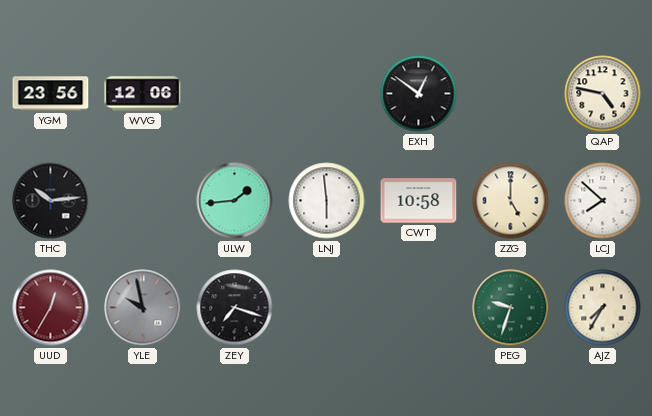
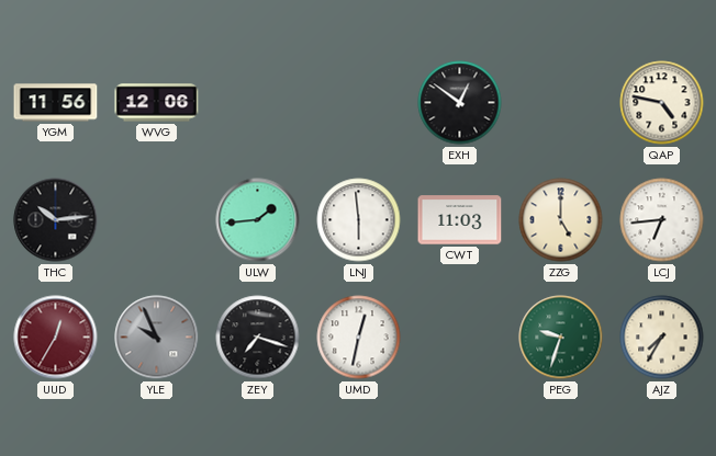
YGM: 23:56 -> 11:56 (56, 103)
CWT: 10:58 -> 11:03 (460, 220)
LCJ: 7:52 -> 6:44 (662, 220)
YLE: 9:58 -> 9:56 (157, 338)
UMD: none -> 12:32 (359, 338)
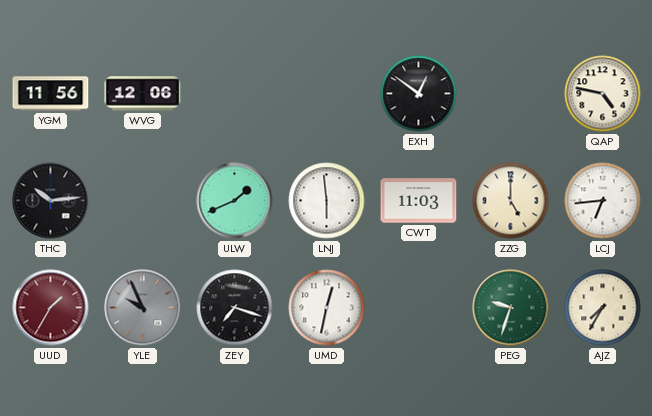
ULW: 1:44 -> 1:41 (235, 201)
UUD: 12:35 -> 1:35 (51, 308)
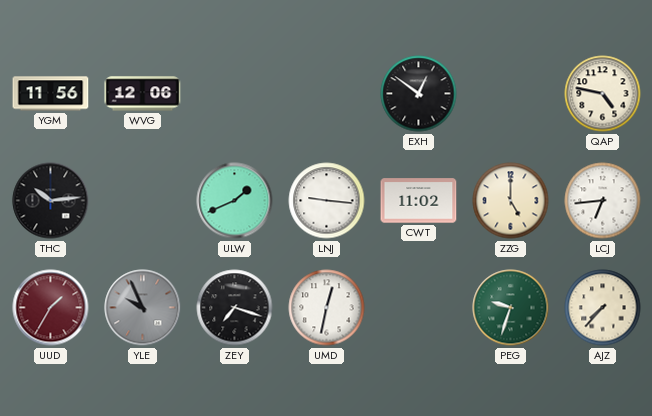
LNJ: 5:59 -> 9:16 (327, 201)
CWT: 11:03 -> 11:02 (419, 201)
AJZ: 7:35 -> 7:37 (603, 308)
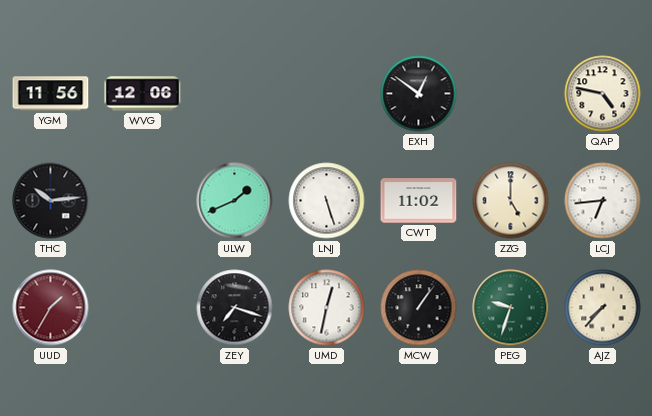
LNJ: 9:16 -> 5:27 (327, 201)
YLE: 9:56 -> none (143, 308)
MCW: none -> 1:06 (419, 308)
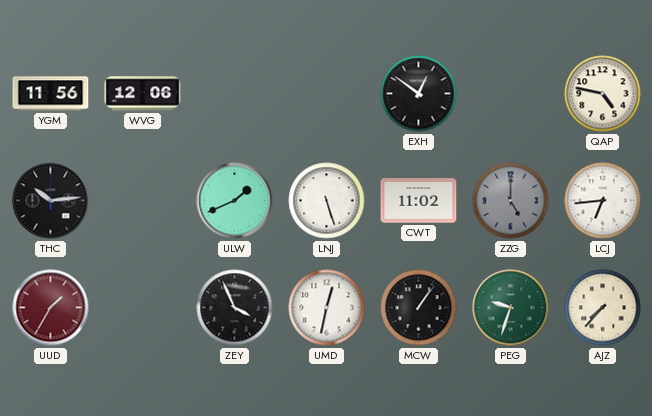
ZZG dial: cream -> grey (511, 201)
ZEY: 7:18 -> 3:56 (235, 308)
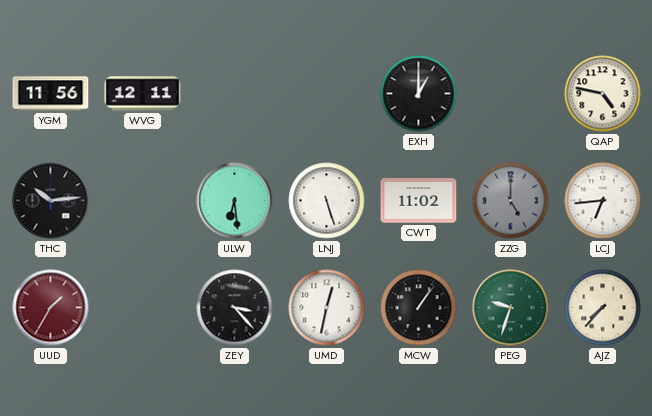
WVG: 12:06 -> 12:11 (143, 94)
EXH: 12:51 -> 1:00 (419, 94)
ULW: 1:41 -> 6:29 (235, 201)
ZEY: 3:56 -> 3:23 (235, 308)
